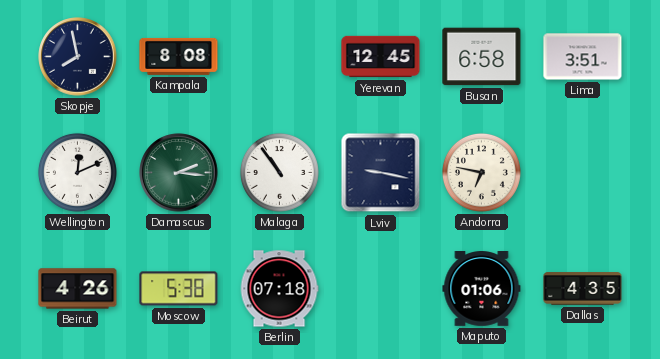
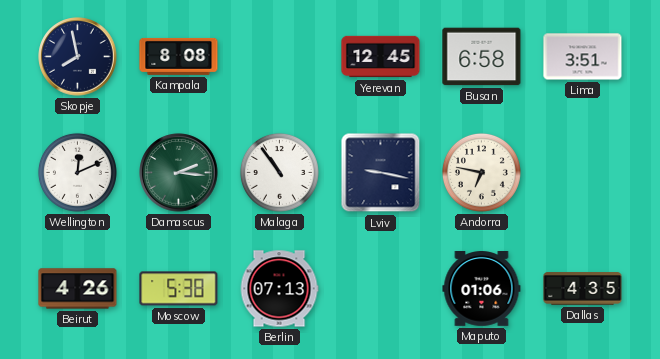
Berlin: 07:18 -> 07:13 (279, 289)
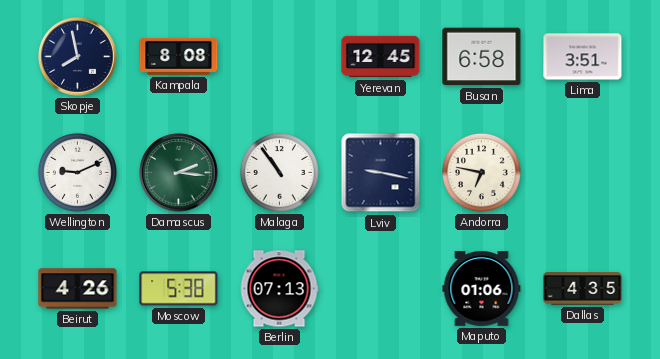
Wellington: 12:11 -> 9:11 (77, 172)
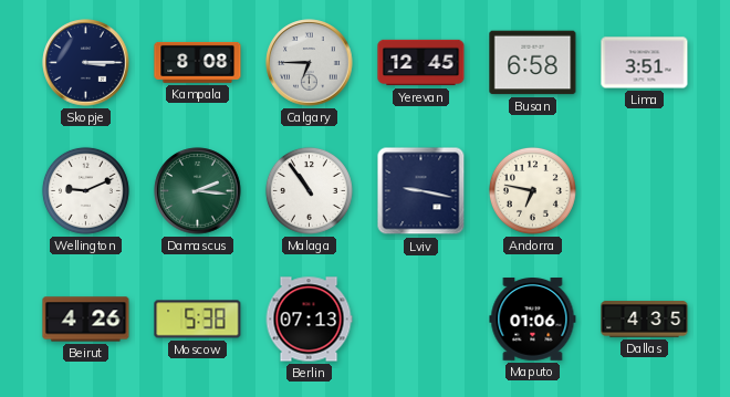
Skopje: 7:58 -> 3:15 (86, 63)
Calgary: none -> 6:45 (310, 63)
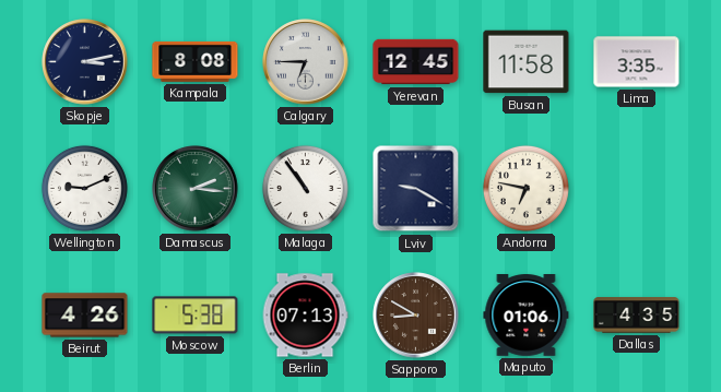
Skopje: 3:15 -> 3:13 (85, 62)
Busan: 6:58 -> 11:58 (527, 62)
Lima: 3:51 -> 3:35 (637, 62)
Lviv: 9:17 -> 9:20 (416, 189)
Sapporo: none -> 8:50 (416, 316)
